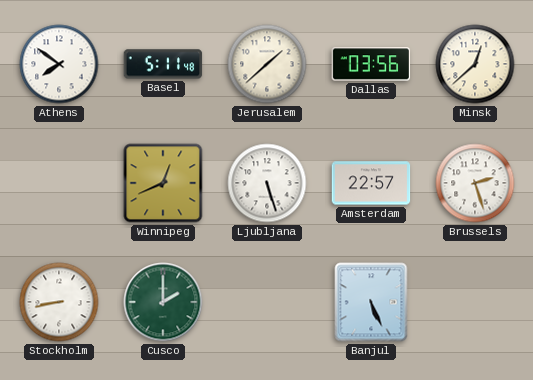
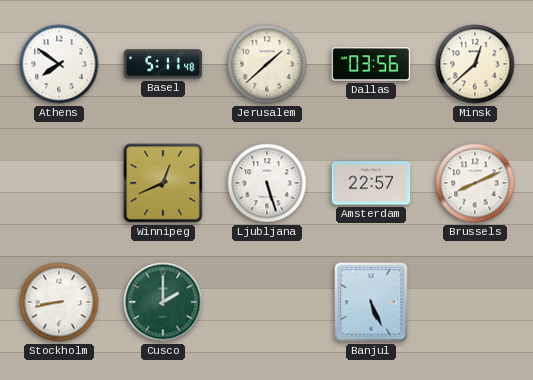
Brussels: 2:27 -> 8:11 (475, 183)
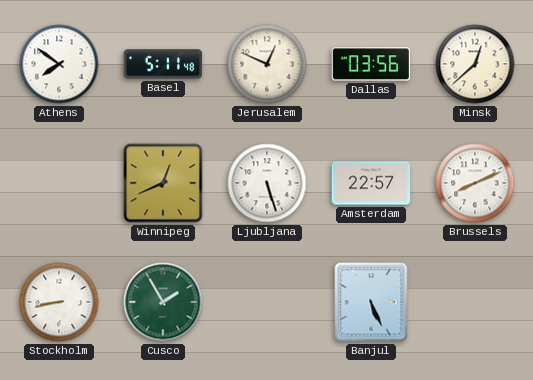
Jerusalem: 1:38 -> 12:49 (267, 64)
Cusco: 2:00 -> 1:55 (163, 302)
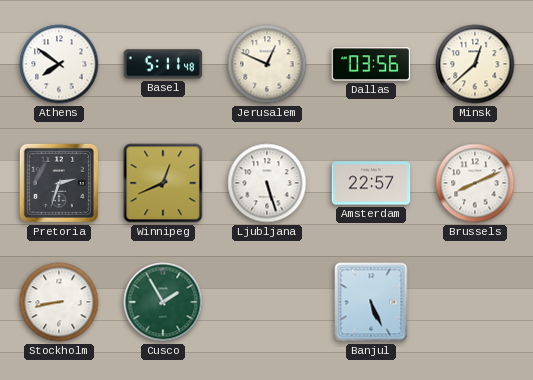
Pretoria: none -> 2:33 (59, 183)
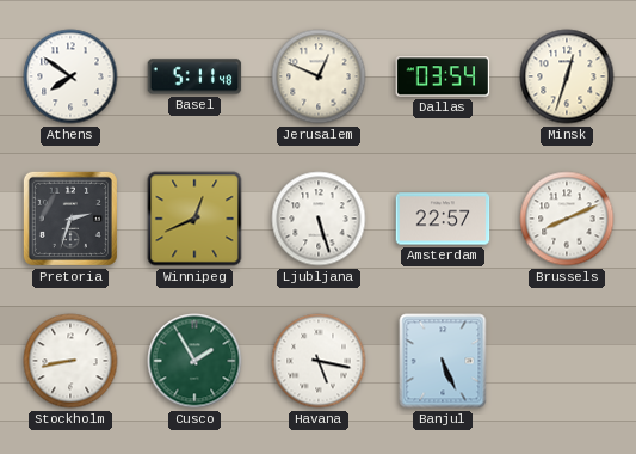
Dallas: 03:56 -> 03:54 (443, 76)
Minsk: 12:38 -> 12:33 (567, 76)
Havana: none -> 5:17 (319, 361)
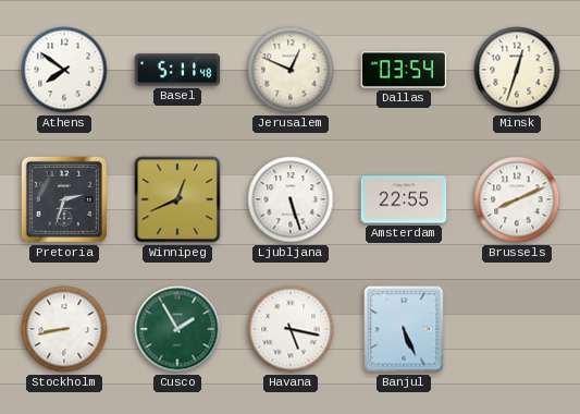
Amsterdam: 22:57 -> 22:55 (404, 199)
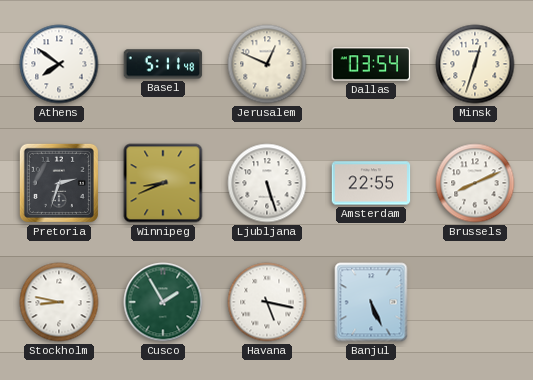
Winnipeg: 12:41 -> 8:41 (163, 183)
Stockholm: 8:43 -> 8:47 (59, 302)
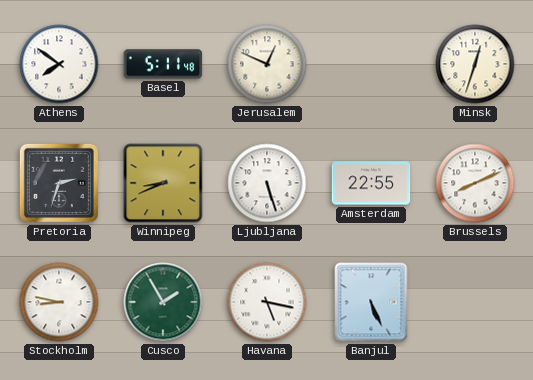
Dallas: 03:54 -> none (371, 64)
